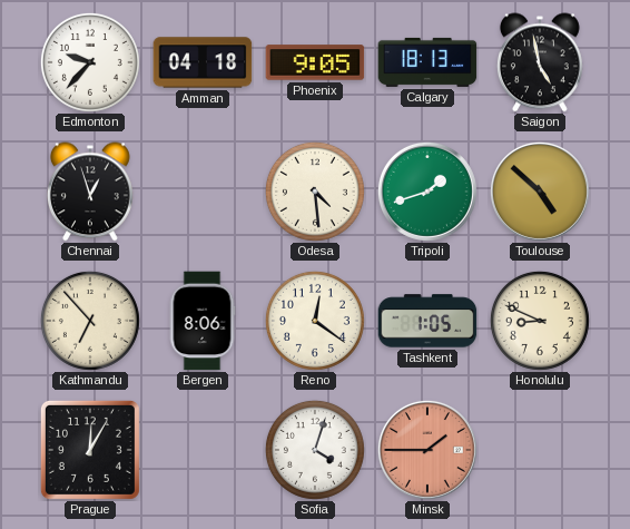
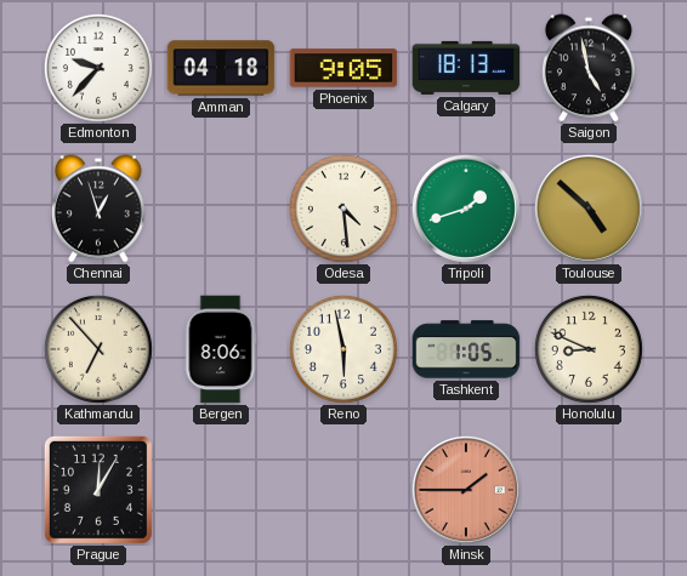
Reno: 12:21 -> 5:58 (343, 349)
Sofia: 4:03 -> none (315, 450)
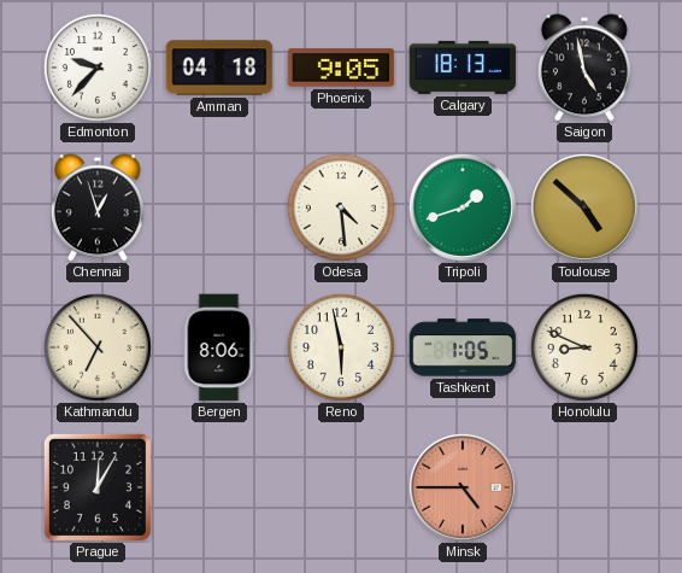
Minsk: 1:45 -> 4:45 (463, 487)
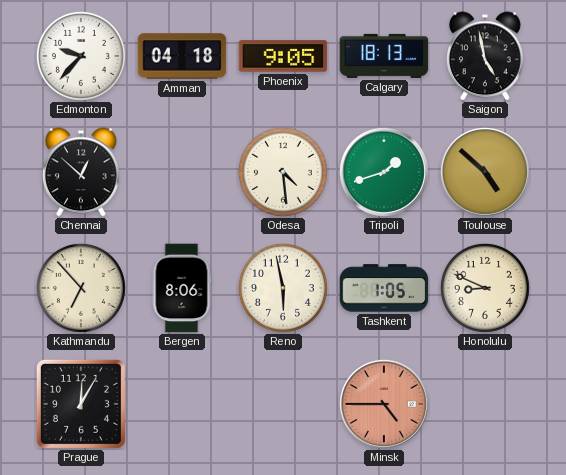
Chennai: 12:57 -> 12:52 (81, 172)
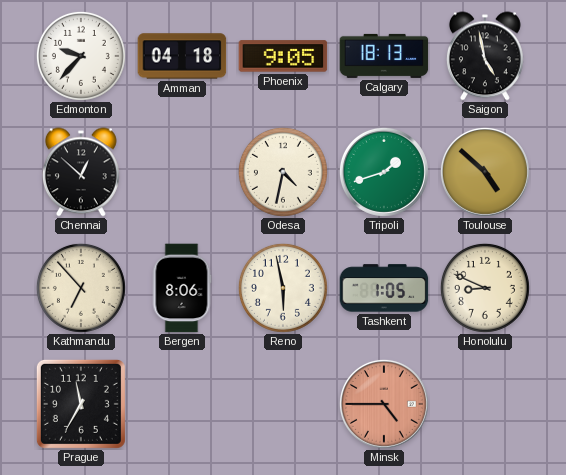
Odesa: 4:29 -> 4:32 (283, 172)
Prague: 12:05 -> 11:35 (81, 404)
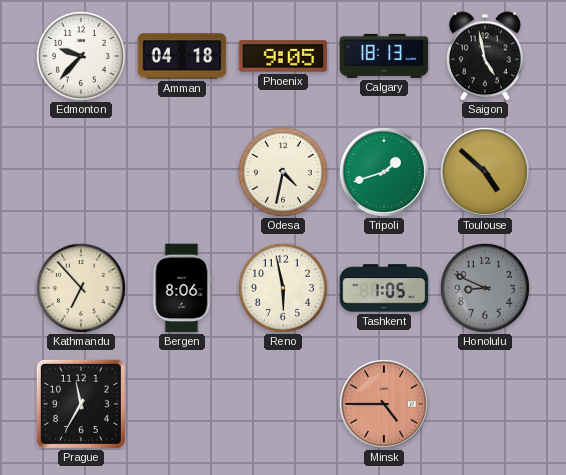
Chennai: 12:52 -> none (81, 172)
Honolulu dial: cream -> grey (485, 288)
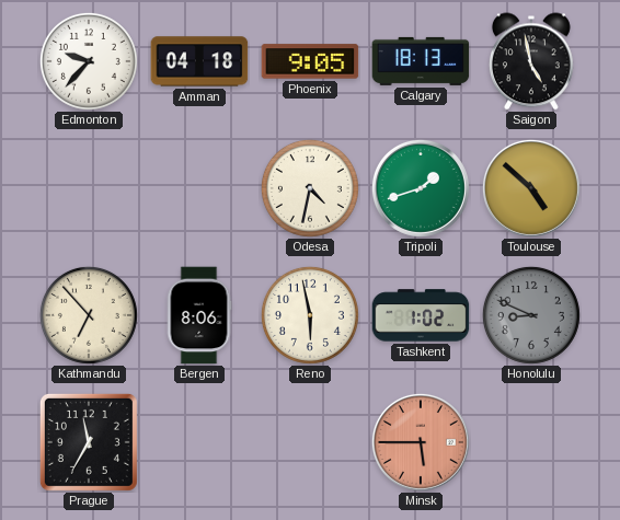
Tashkent: 1:05 -> 1:02 (421, 315)
Minsk: 4:45 -> 5:45 (421, 442)
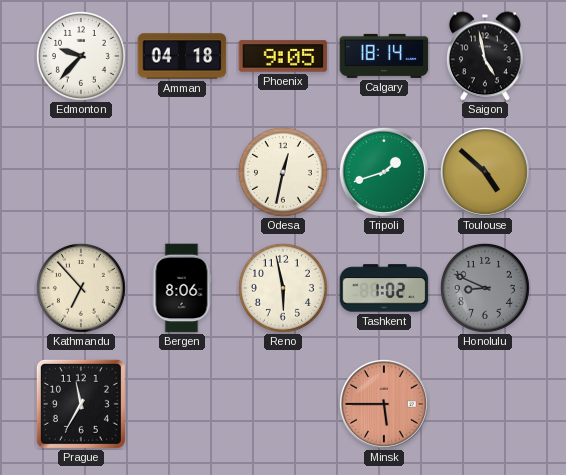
Calgary: 18:13 -> 18:14 (384, 56)
Odesa: 4:32 -> 12:32 (283, 172)
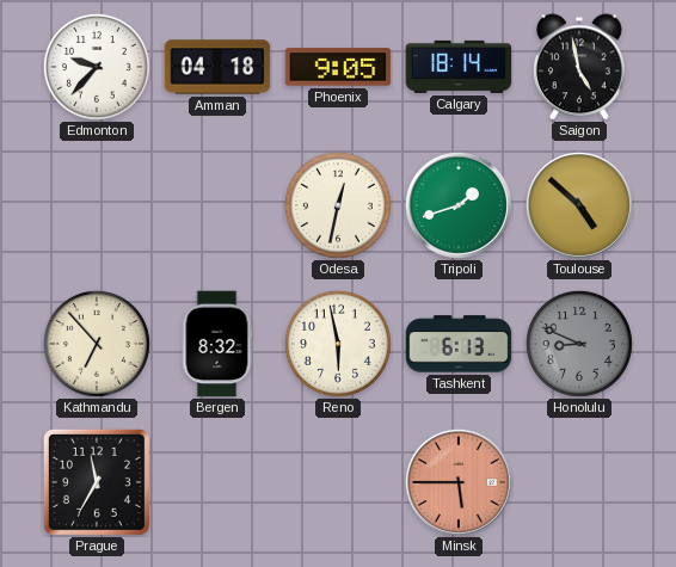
Bergen: 8:06 -> 8:32 (217, 344)
Tashkent: 1:02 -> 6:13 (459, 344)
